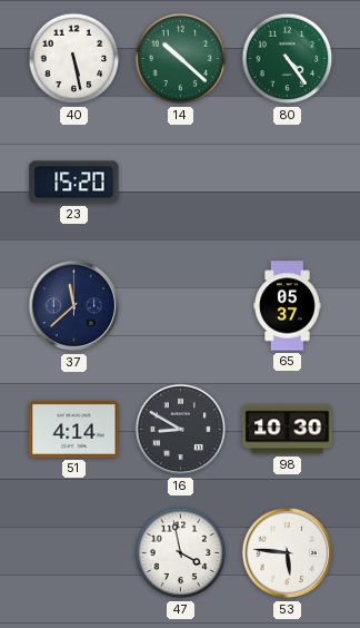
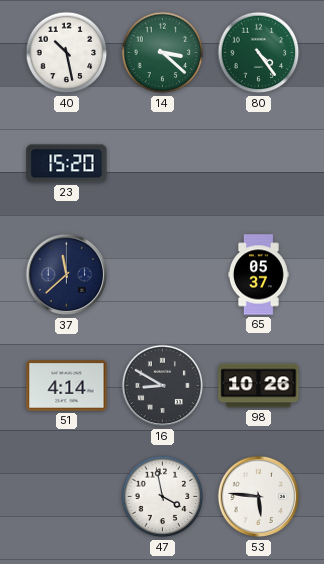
40: 5:28 -> 10:28 (67, 53)
14: 10:22 -> 3:22 (163, 53)
98: 10:30 -> 10:26 (259, 386)
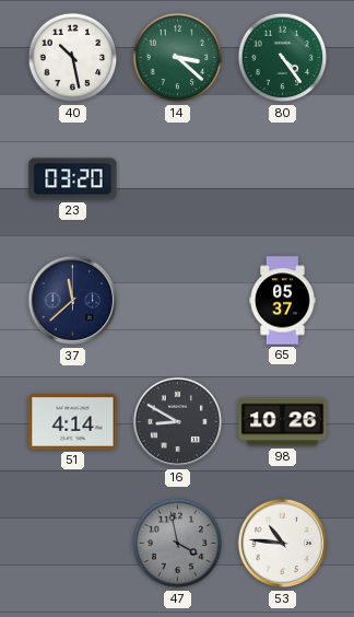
23: 15:20 -> 03:20 (73, 179)
47 dial: white -> grey (178, 544)
53: 5:46 -> 10:46 (283, 544)
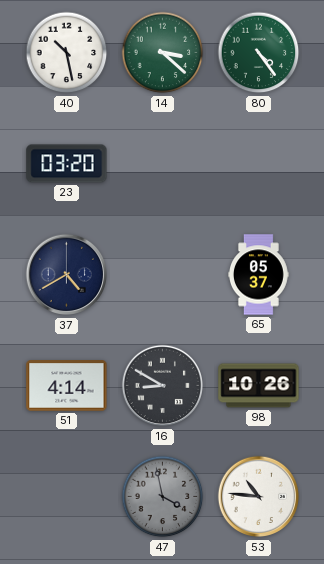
37: 11:38 -> 4:40 (67, 275)
